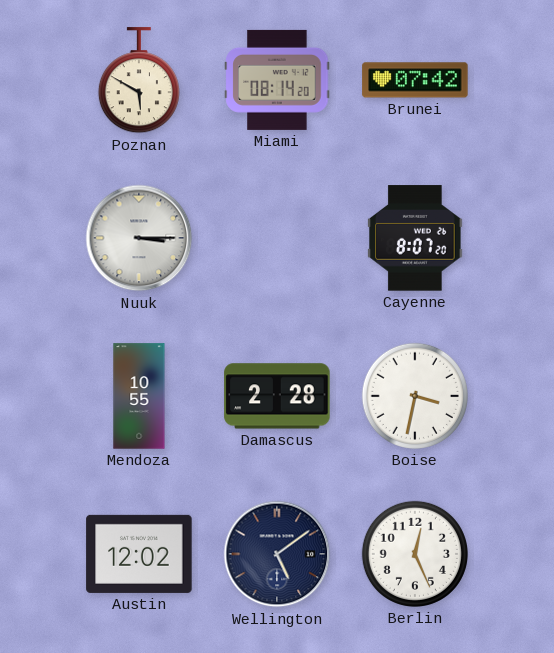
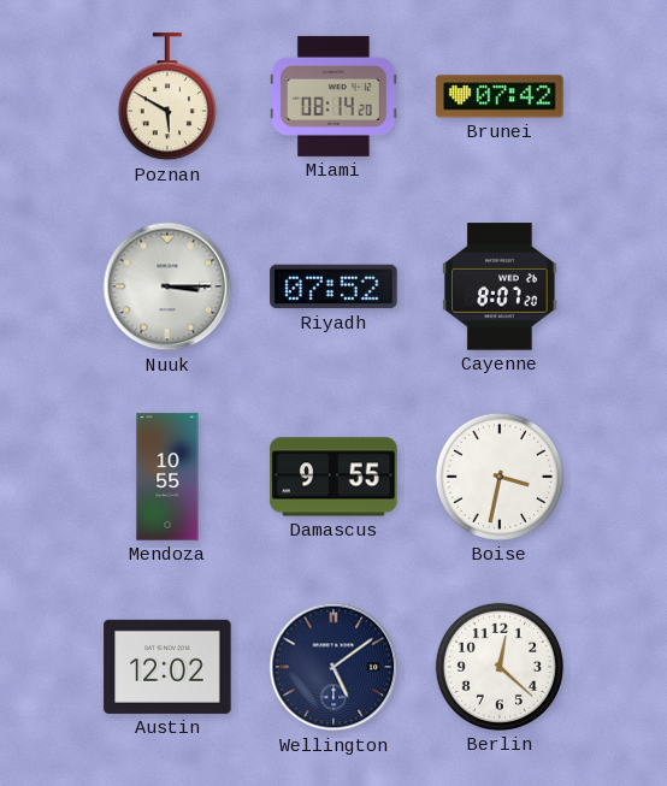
Riyadh: none -> 07:52 (333, 286)
Damascus: 2:28 -> 9:55 (333, 477)
Berlin: 12:26 -> 12:22 (500, 667)
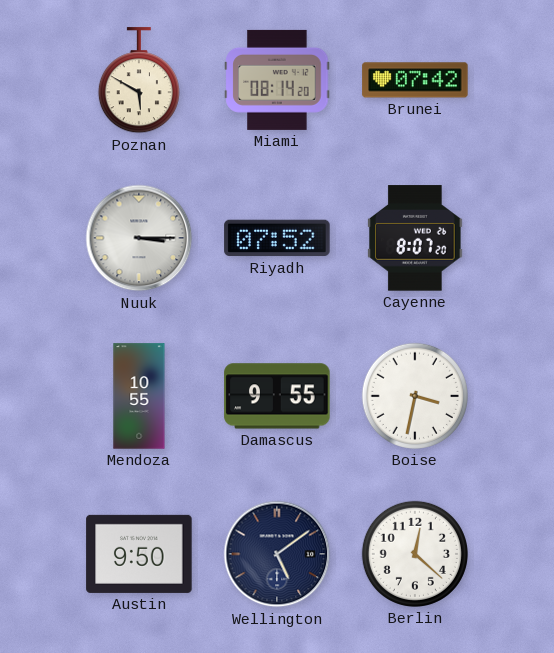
Austin: 12:02 -> 9:50 (139, 554)
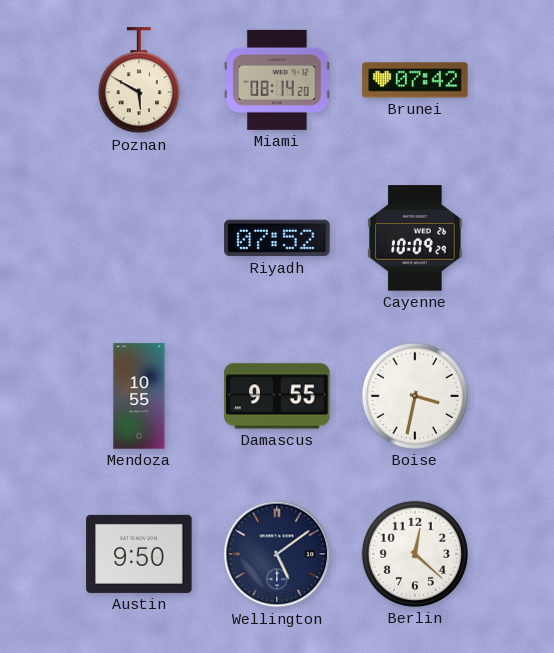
Nuuk: 3:15 -> none (139, 238)
Cayenne: 8:07 -> 10:09 (415, 238)
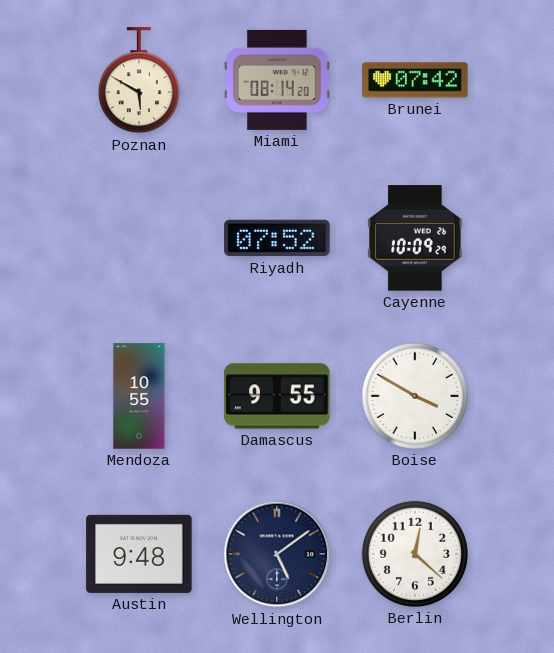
Boise: 3:32 -> 3:50 (415, 396)
Austin: 9:50 -> 9:48 (139, 554)
